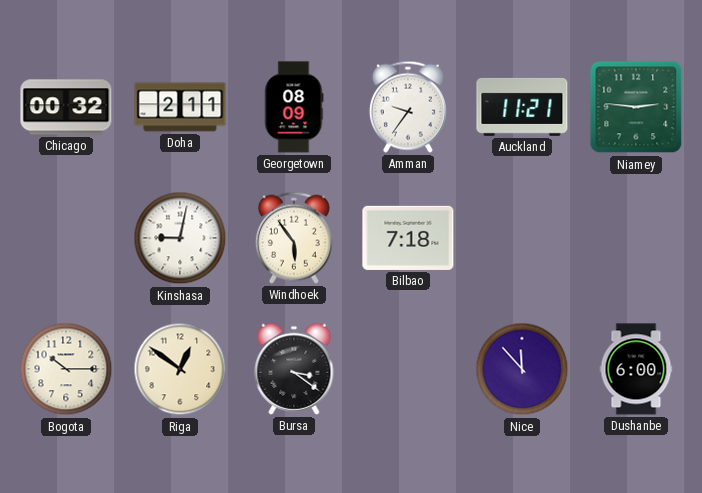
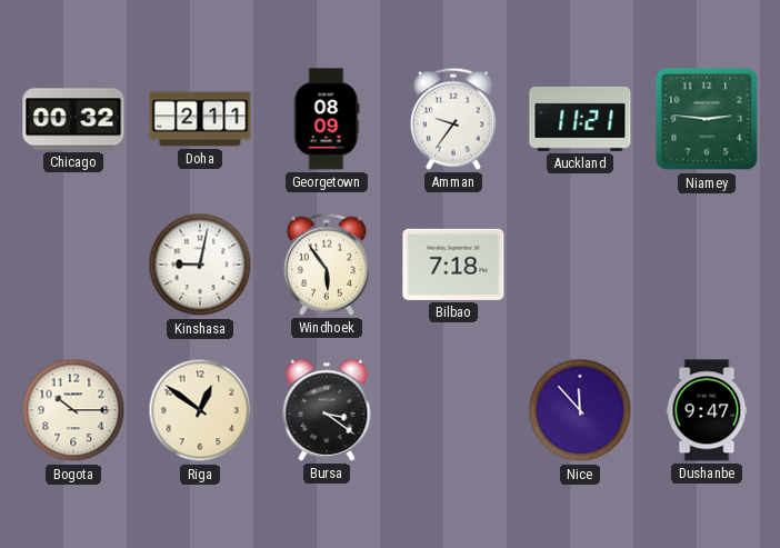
Dushanbe: 6:00 -> 9:47 (707, 410)
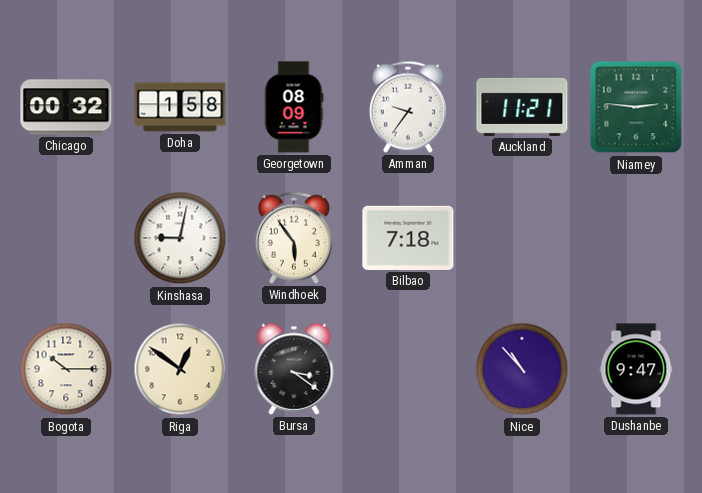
Doha: 2:11 -> 1:58 (180, 107)
Nice: 11:53 -> 10:53 (522, 369)
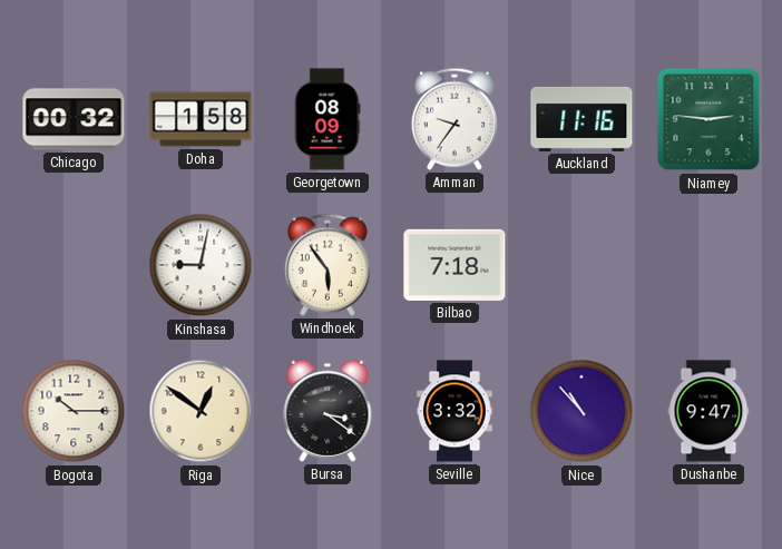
Auckland: 11:21 -> 11:16 (581, 119)
Seville: none -> 3:32 (454, 411)
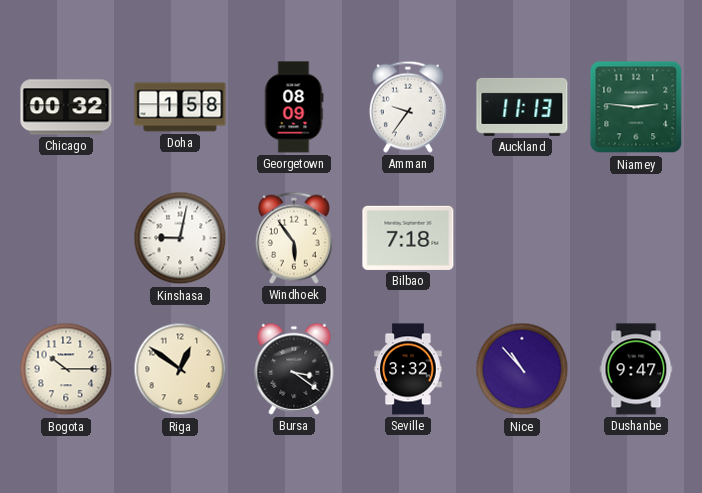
Auckland: 11:16 -> 11:13 (522, 107)
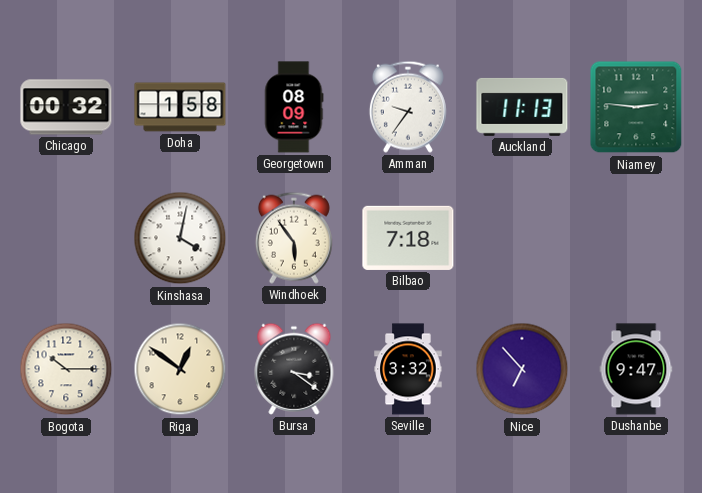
Kinshasa: 9:02 -> 4:02 (180, 238)
Nice: 10:53 -> 6:53 (522, 369)
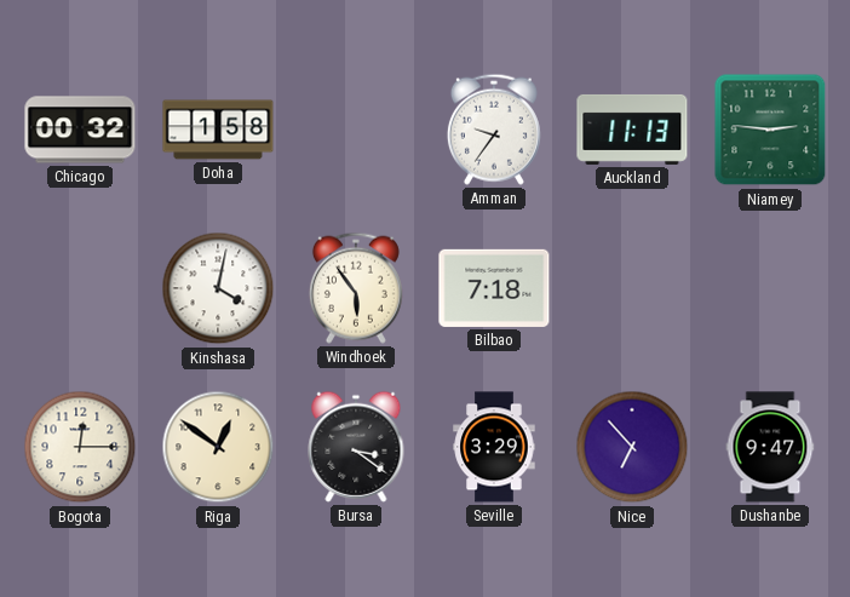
Georgetown: 08:09 -> none (294, 107)
Bogota: 10:15 -> 12:15 (80, 447)
Seville: 3:32 -> 3:29 (494, 447)
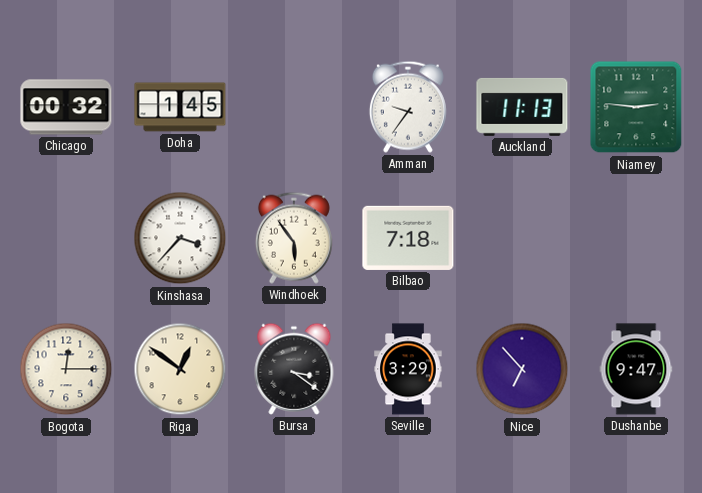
Doha: 1:58 -> 1:45 (180, 107)
Kinshasa: 4:02 -> 3:37 (180, 238)
